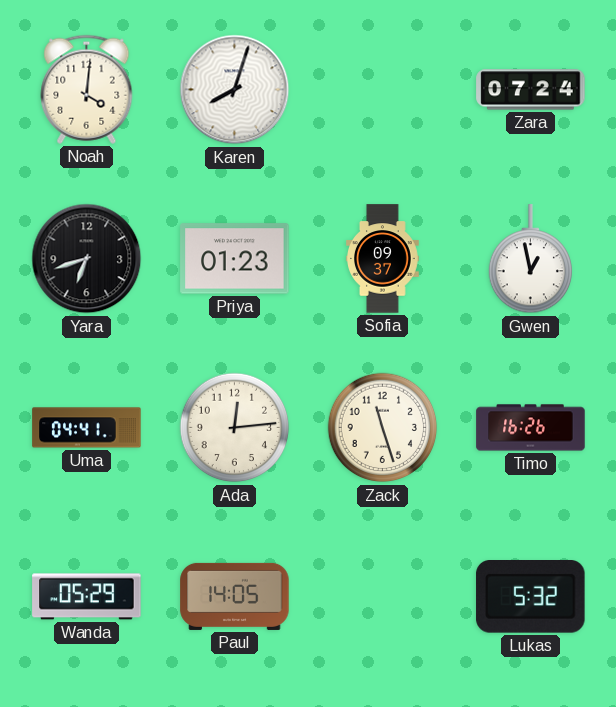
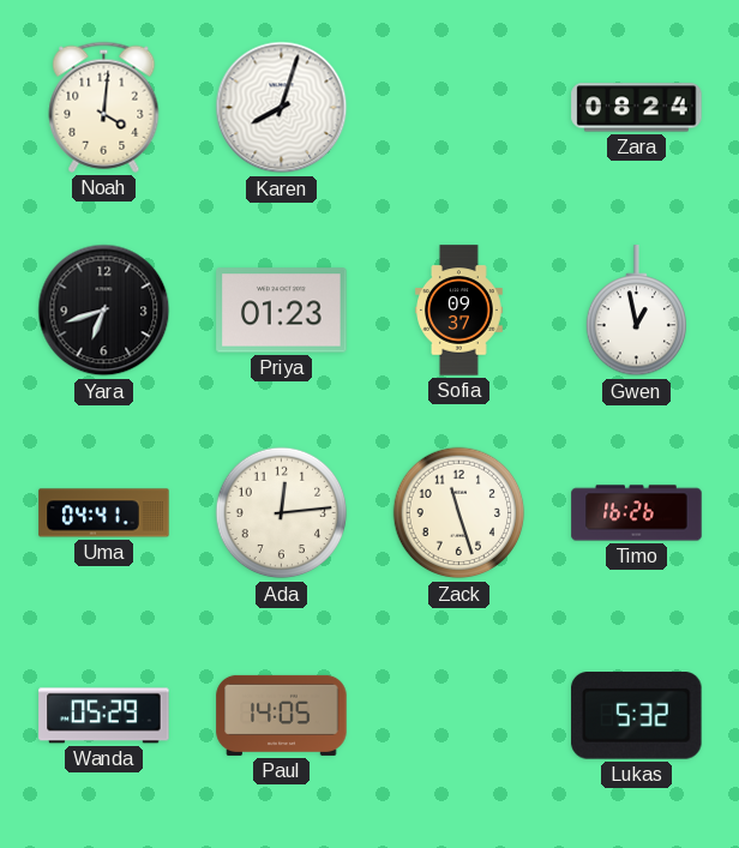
Zara: 07:24 -> 08:24 (637, 108)
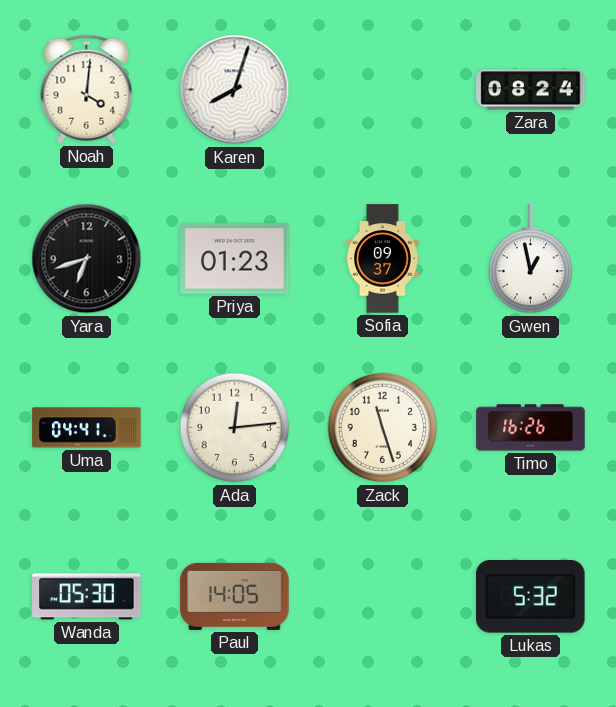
Wanda: 05:29 -> 05:30 (87, 597)
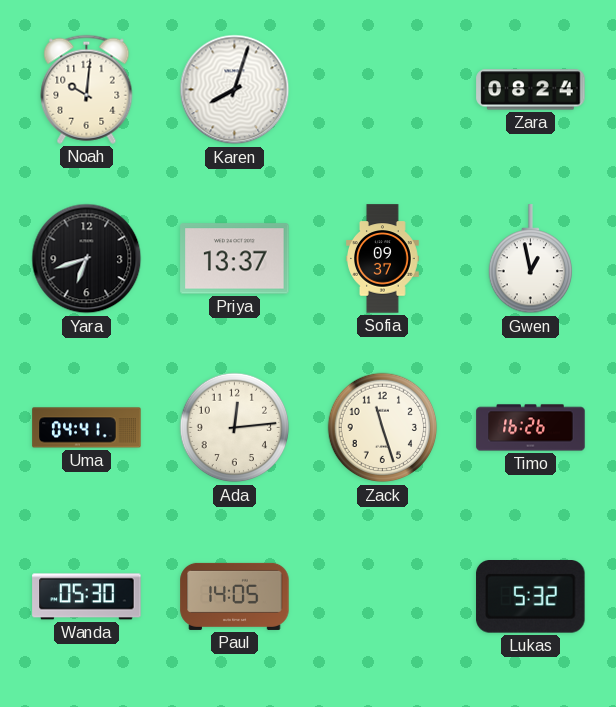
Noah: 4:01 -> 10:01 (87, 89)
Priya: 01:23 -> 13:37 (235, 259)
